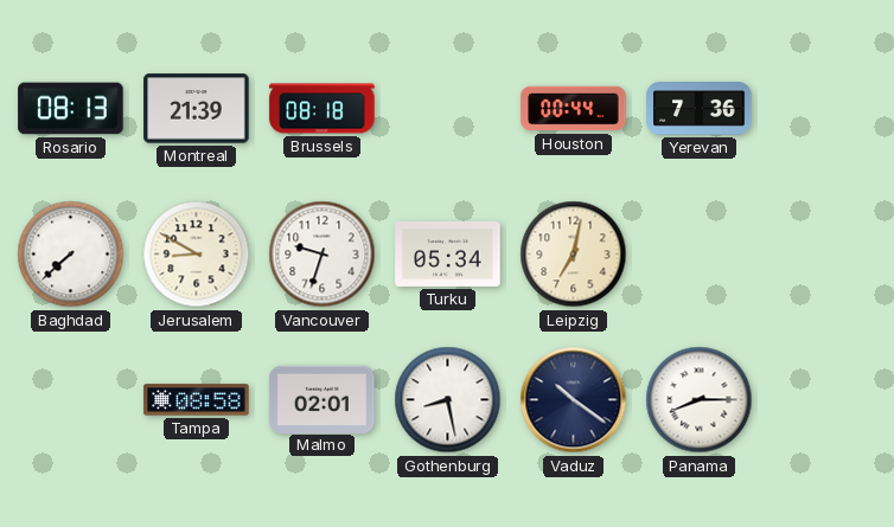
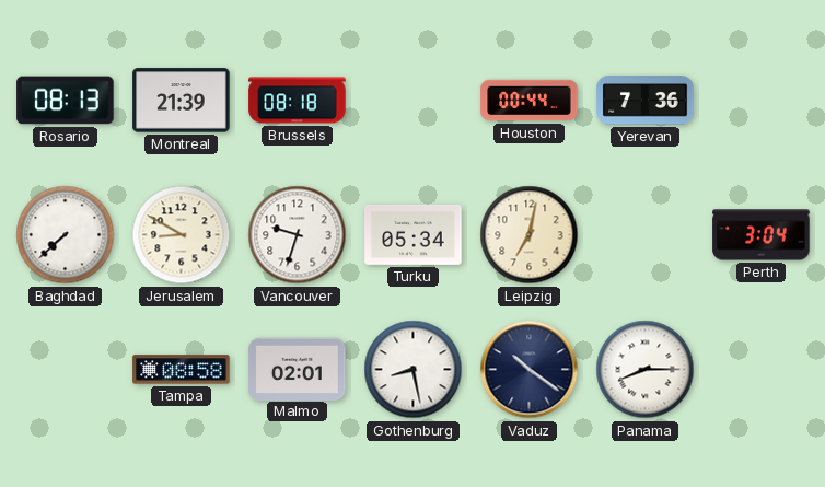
Perth: none -> 3:04 (762, 235)
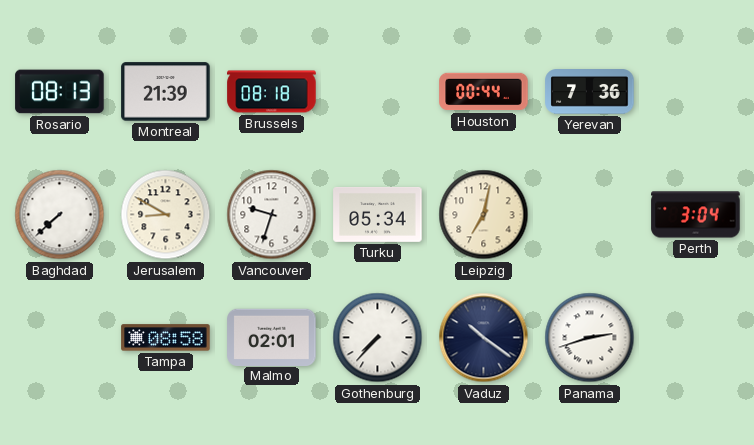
Gothenburg: 8:28 -> 7:37 (378, 338)
Panama: 8:15 -> 2:42 (590, 338)
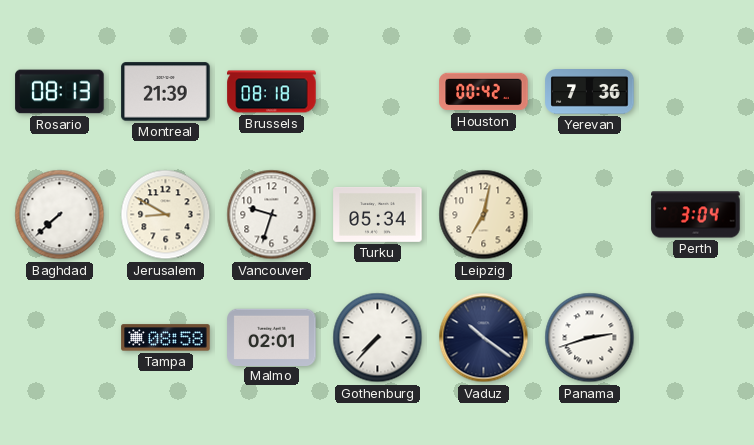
Houston: 00:44 -> 00:42 (484, 92)
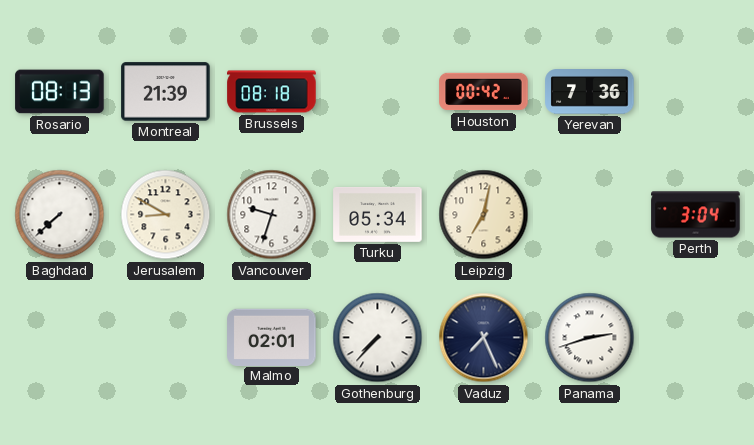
Tampa: 08:58 -> none (166, 338)
Vaduz: 10:21 -> 7:26 (484, 338)
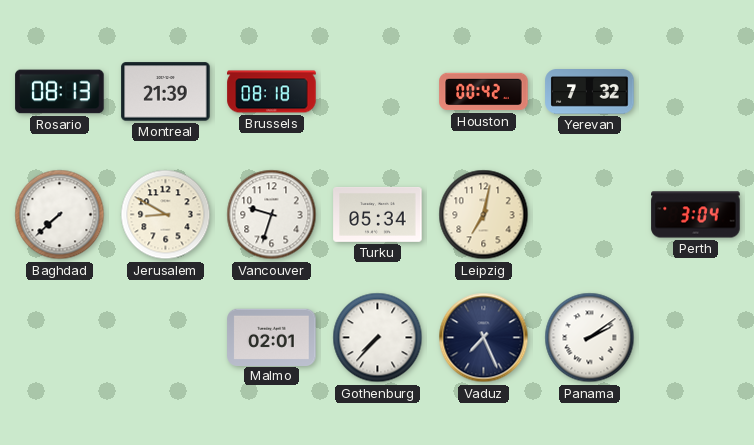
Yerevan: 7:36 -> 7:32 (590, 92)
Panama: 2:42 -> 2:09 (590, 338)
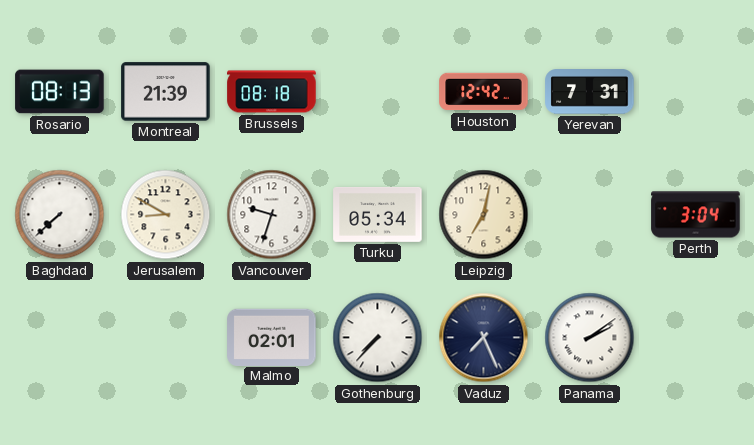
Houston: 00:42 -> 12:42 (484, 92)
Yerevan: 7:32 -> 7:31 (590, 92)
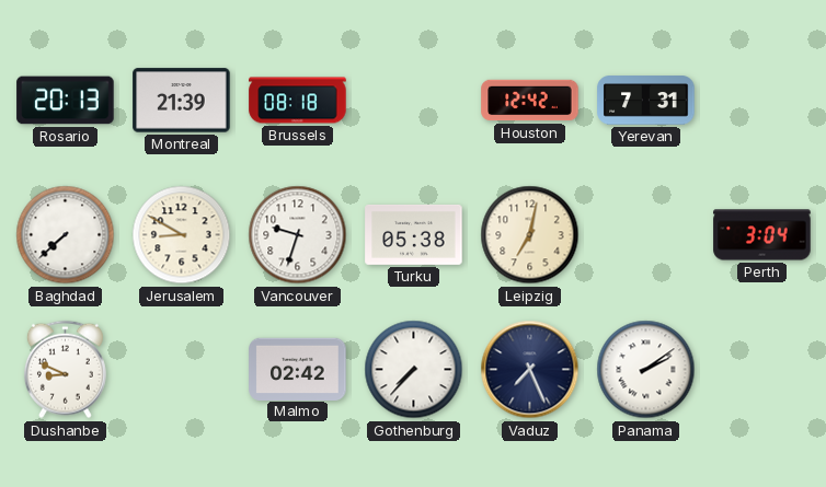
Rosario: 08:13 -> 20:13 (66, 101)
Turku: 05:34 -> 05:38 (414, 234)
Dushanbe: none -> 8:49 (65, 370)
Malmo: 02:01 -> 02:42 (298, 369)
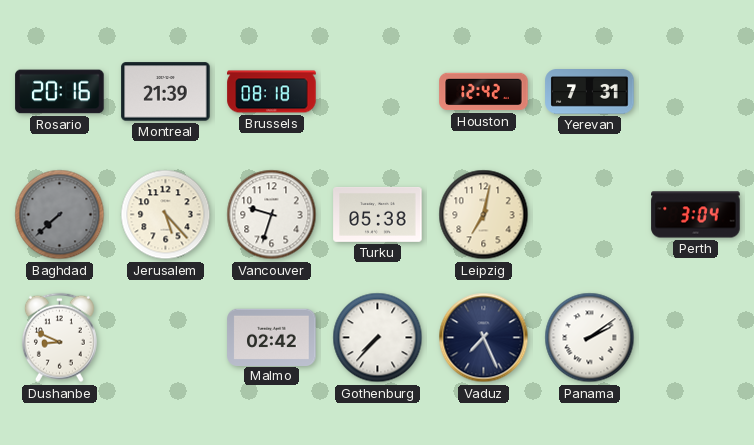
Rosario: 20:13 -> 20:16 (60, 92)
Baghdad dial: white -> grey (60, 215)
Jerusalem: 8:50 -> 5:23 (166, 215)
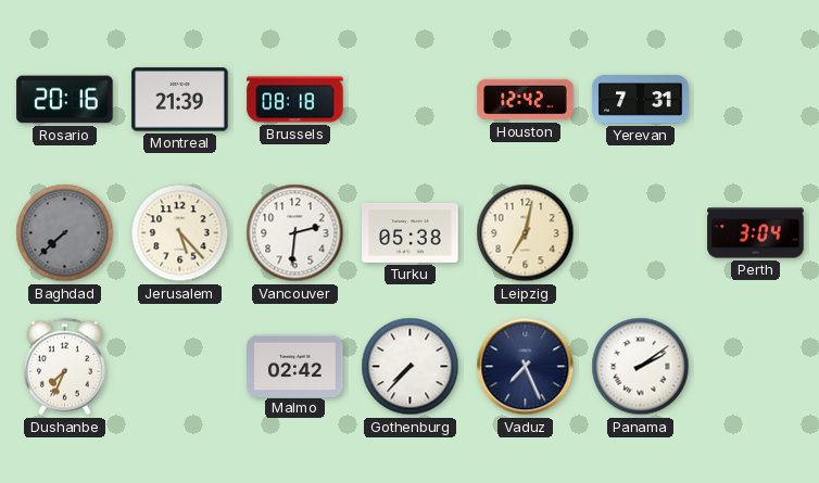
Vancouver: 9:33 -> 2:31 (295, 233)
Dushanbe: 8:49 -> 7:34 (64, 367)
